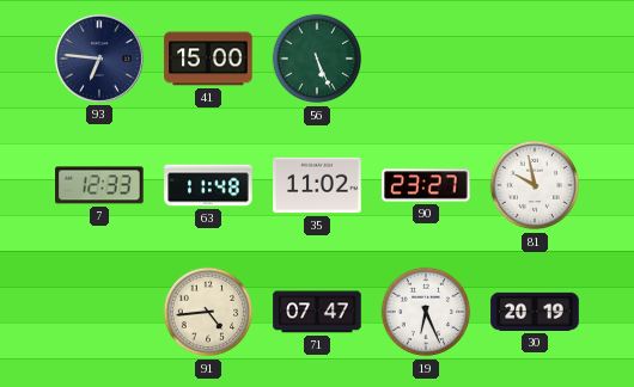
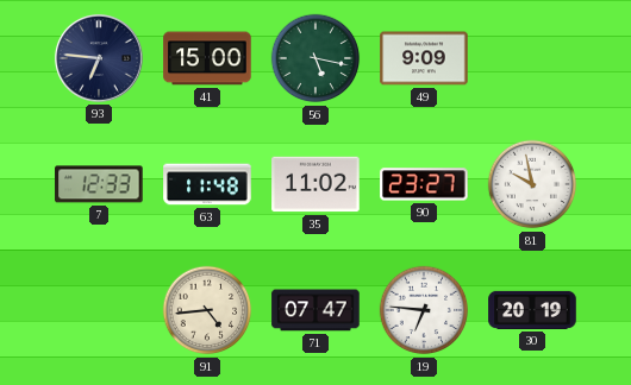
56: 5:26 -> 5:17 (315, 58)
49: none -> 9:09 (424, 58)
19: 6:26 -> 6:46 (424, 310)
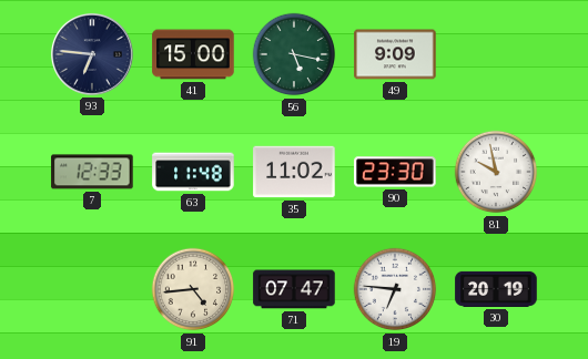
90: 23:27 -> 23:30 (395, 172)
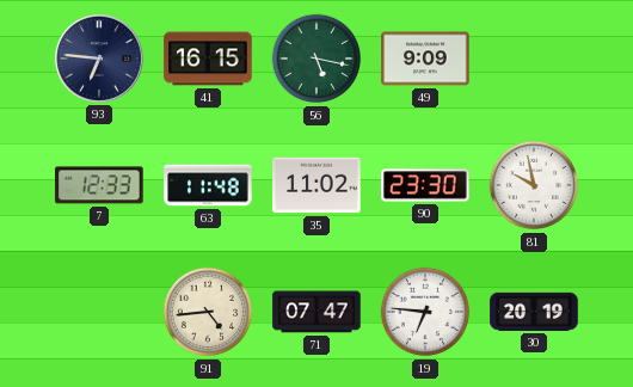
41: 15:00 -> 16:15 (208, 59)
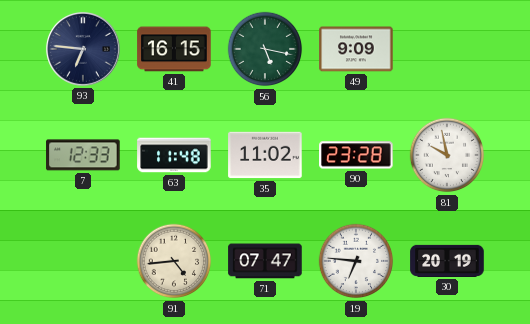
90: 23:30 -> 23:28 (356, 155)
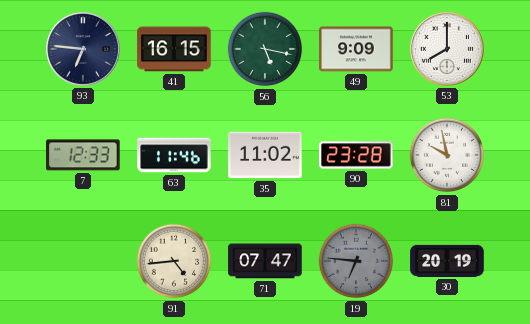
53: none -> 8:00 (447, 49)
63: 11:48 -> 11:46 (174, 155)
19 dial: white -> grey (356, 261)
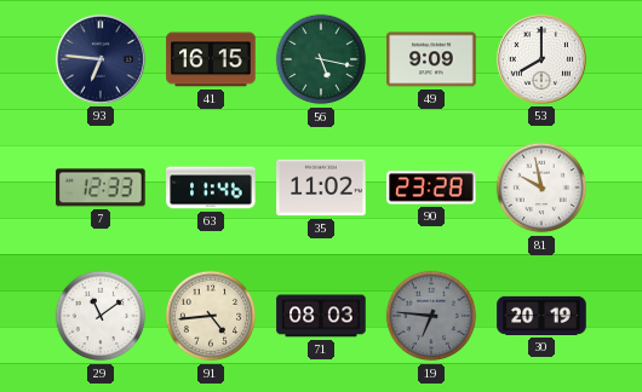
29: none -> 11:09 (101, 316)
71: 07:47 -> 08:03 (321, 316)
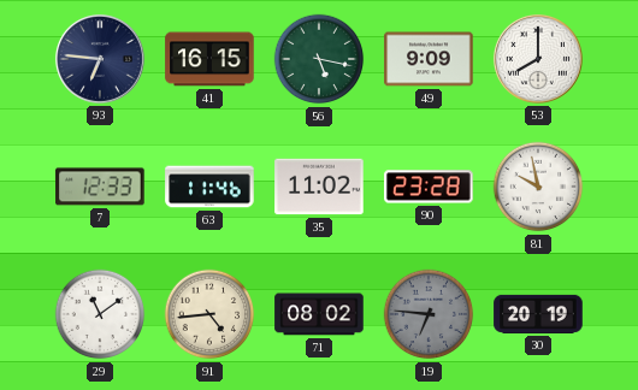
71: 08:03 -> 08:02 (319, 314)
